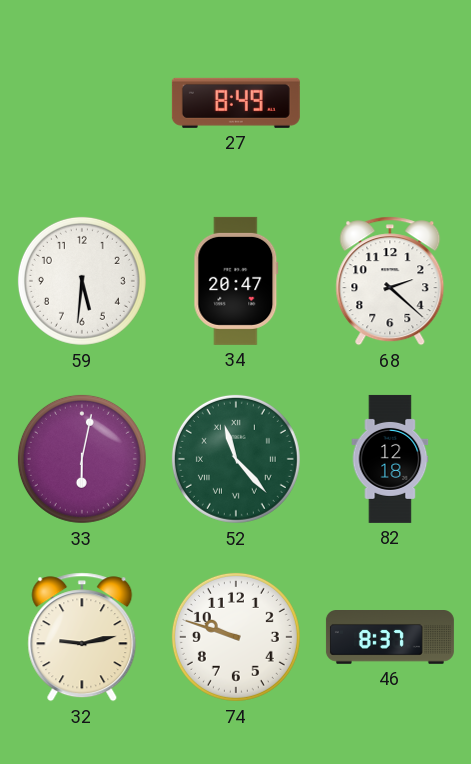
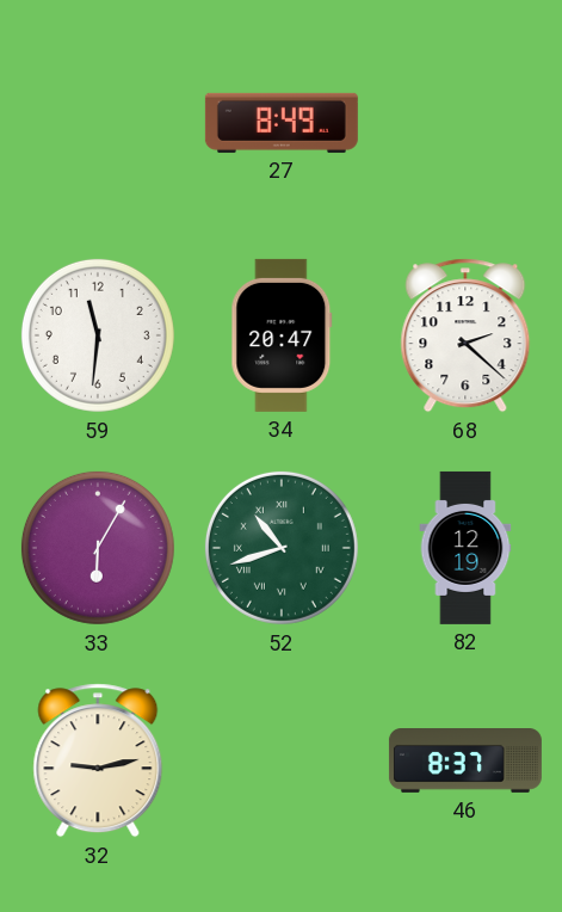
59: 5:31 -> 11:31 (98, 335)
33: 6:02 -> 6:05 (98, 548)
52: 11:23 -> 10:42 (282, 548)
82: 12:18 -> 12:19 (465, 548)
74: 9:48 -> none (236, 637)
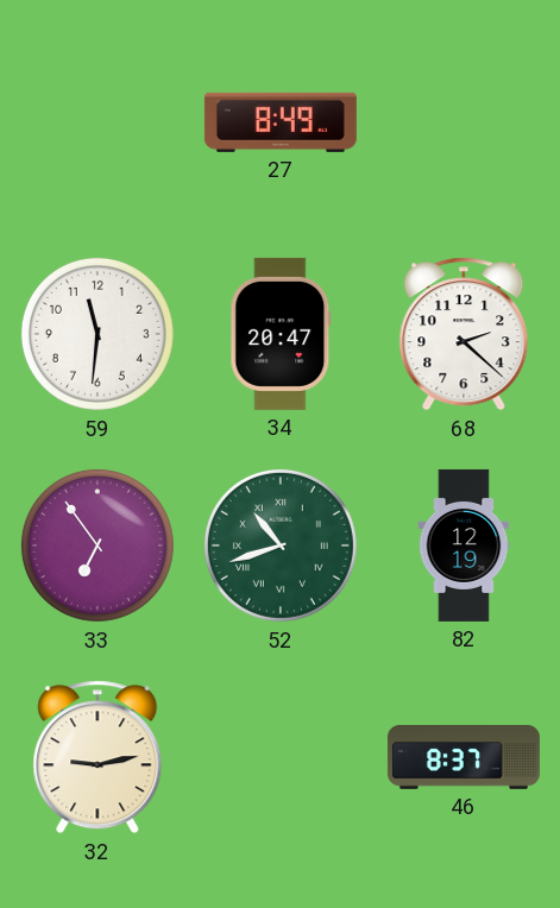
33: 6:05 -> 6:54 (97, 546)
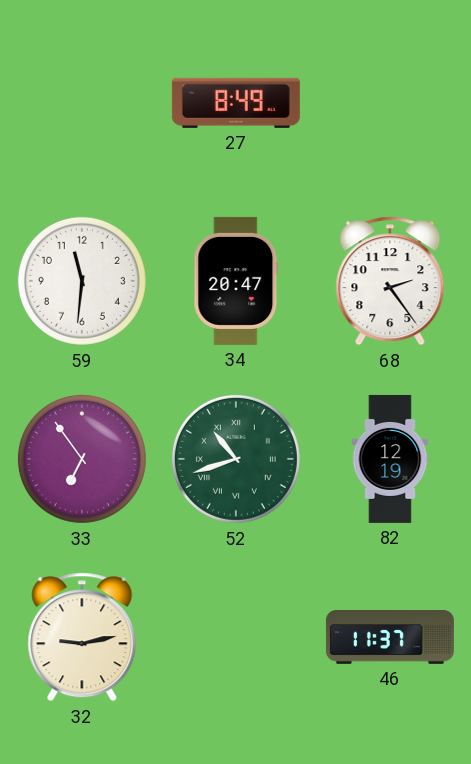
68: 2:22 -> 2:24 (390, 281)
46: 8:37 -> 11:37 (390, 637)
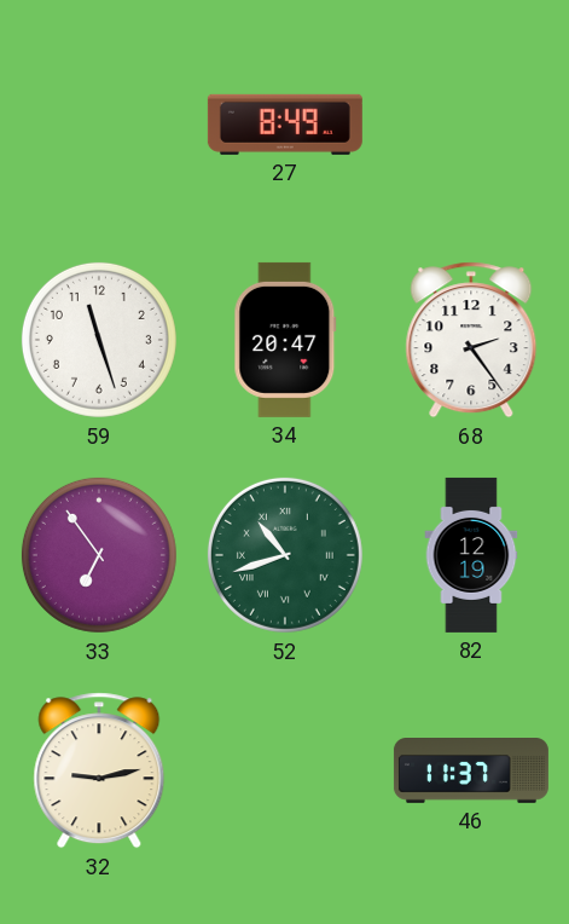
59: 11:31 -> 11:27 (99, 340)
